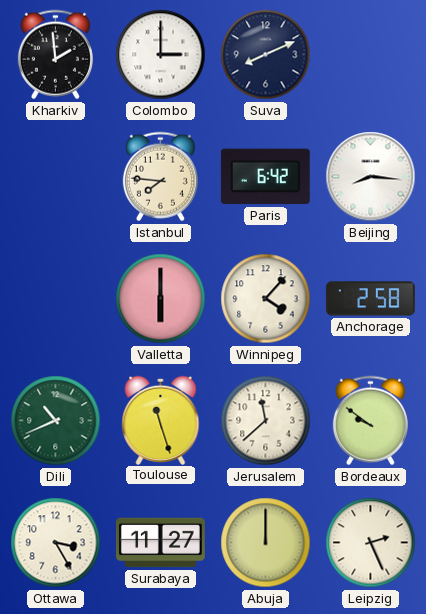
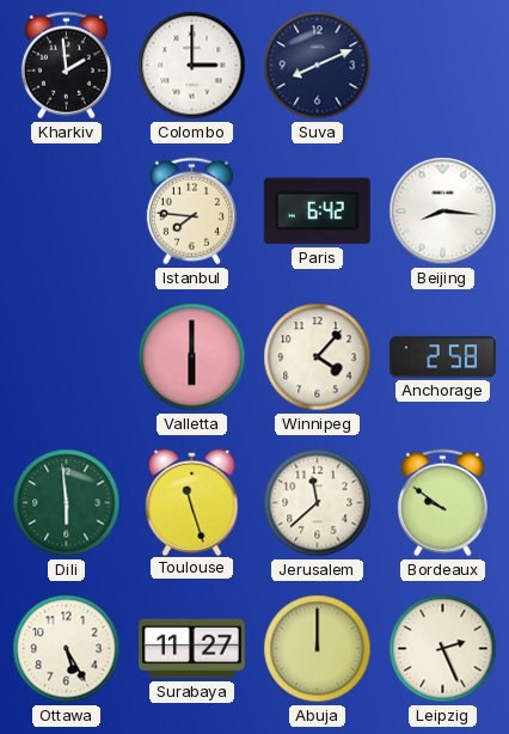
Dili: 10:41 -> 5:59 (67, 503)
Ottawa: 3:25 -> 5:25 (67, 649)
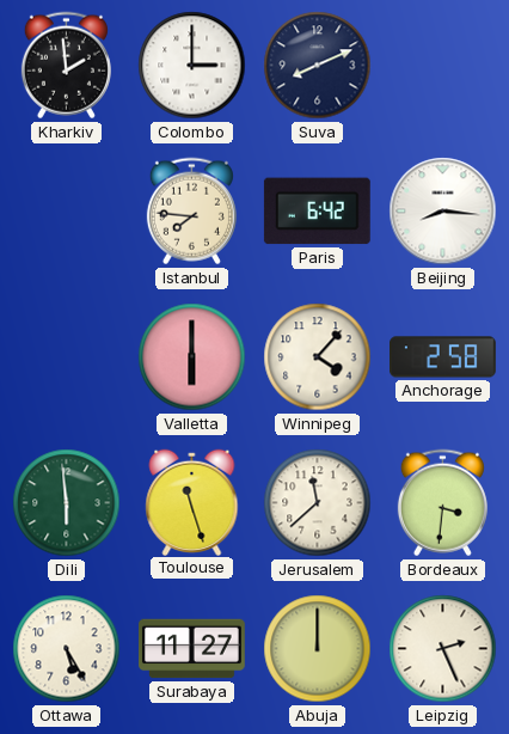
Bordeaux: 9:51 -> 3:31 (442, 503)
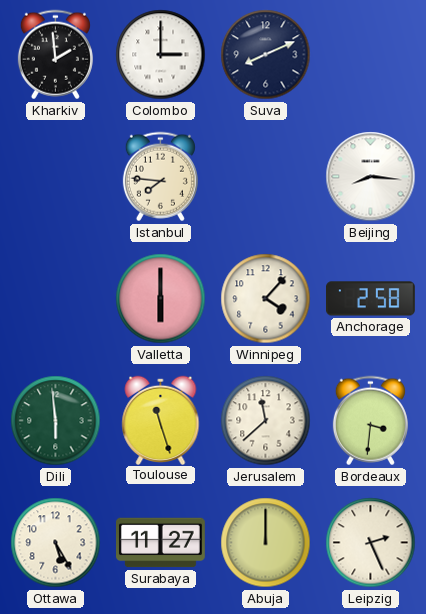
Paris: 6:42 -> none (317, 212)
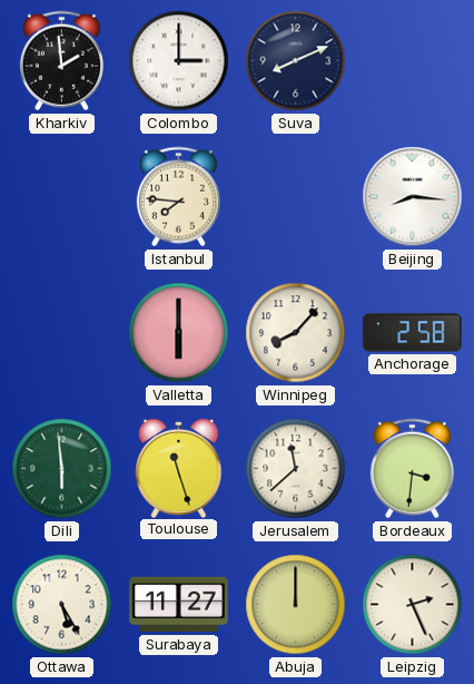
Winnipeg: 4:07 -> 8:07 (296, 333)
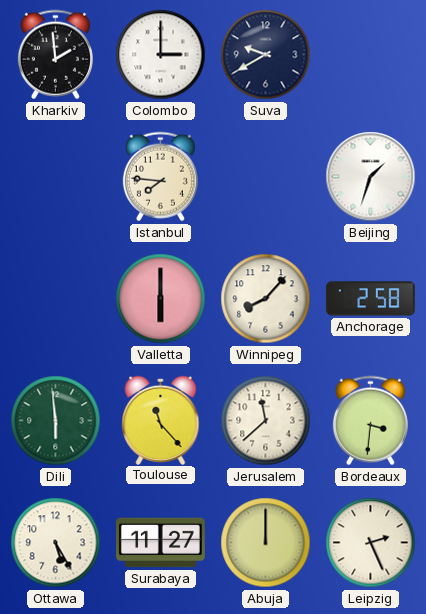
Suva: 8:11 -> 9:40 (266, 55)
Beijing: 8:16 -> 1:33 (371, 177)
Toulouse: 11:27 -> 11:23 (161, 420)
